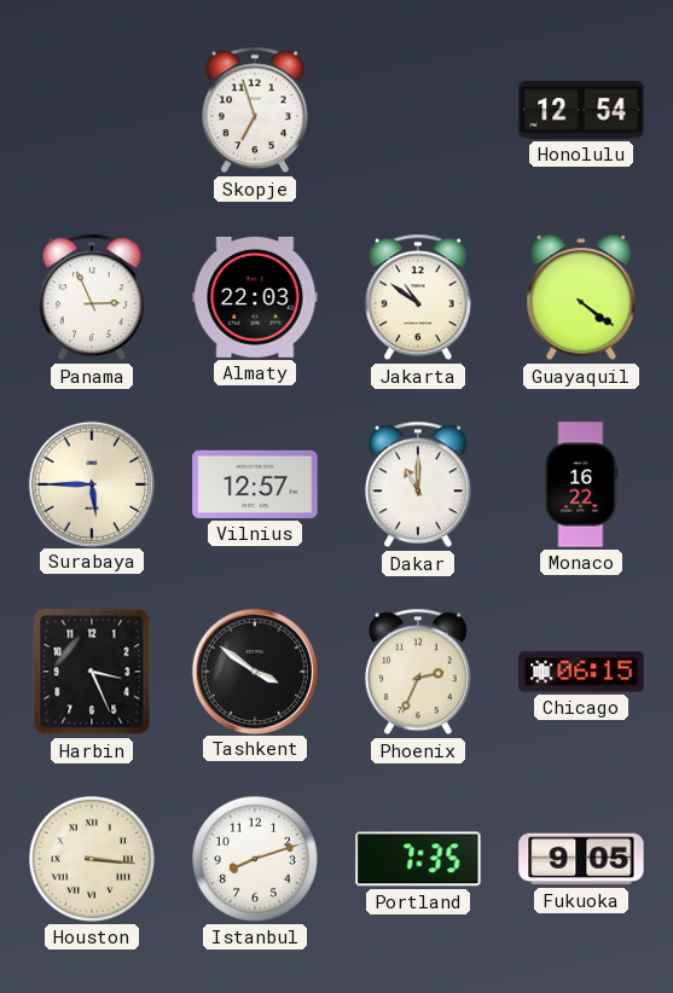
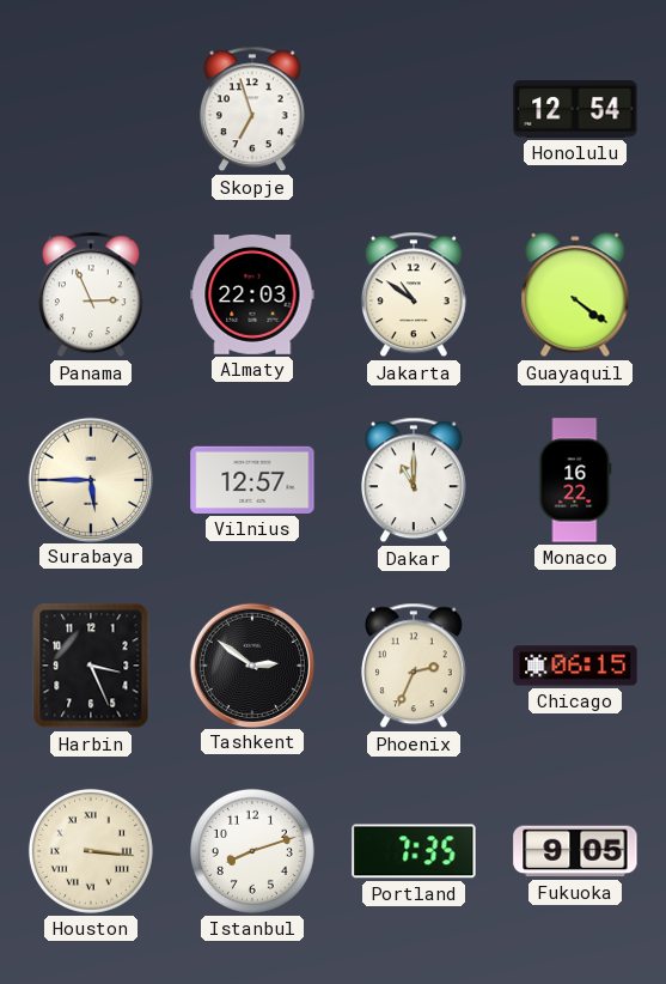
Tashkent: 3:51 -> 2:51 (251, 664)
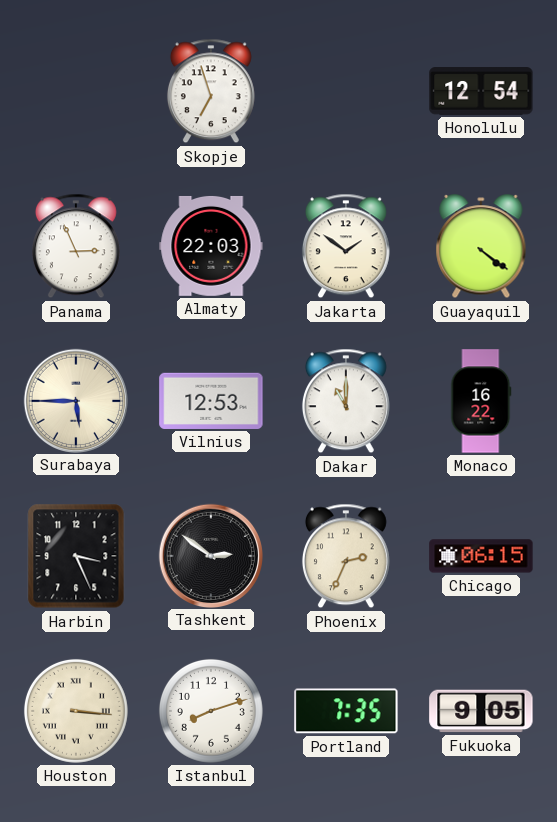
Jakarta: 10:51 -> 1:51 (346, 246)
Vilnius: 12:57 -> 12:53 (211, 401)
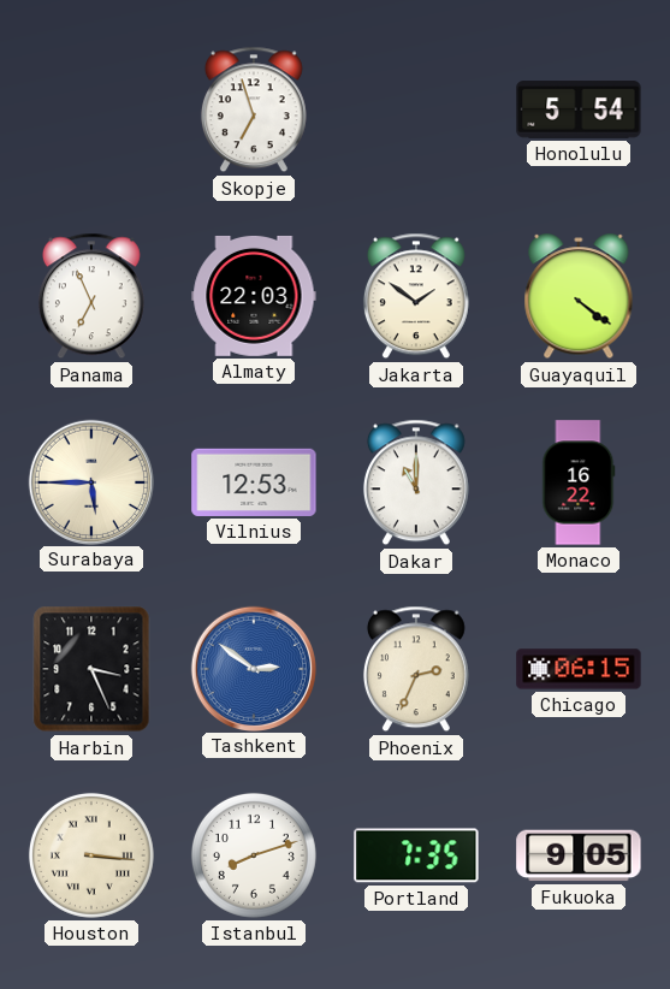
Honolulu: 12:54 -> 5:54 (579, 109)
Panama: 2:56 -> 6:56 (91, 296)
Tashkent dial: black -> blue (253, 668)
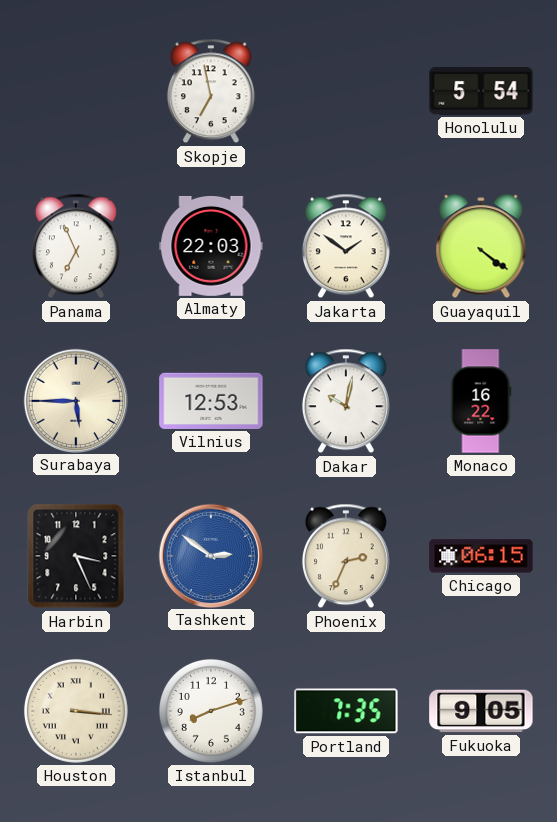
Skopje: 6:57 -> 6:58 (211, 91)
Dakar: 11:00 -> 10:02 (346, 401)
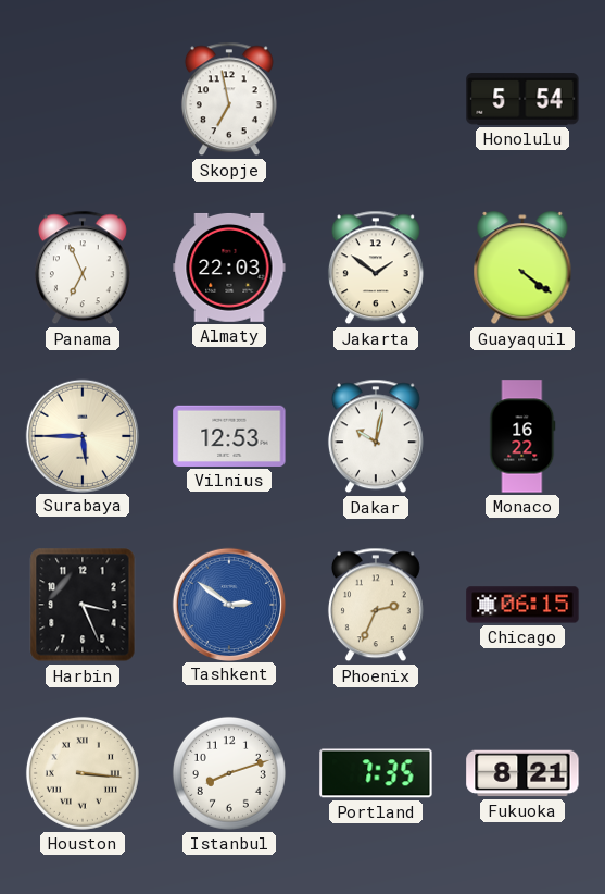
Fukuoka: 9:05 -> 8:21 (522, 773)
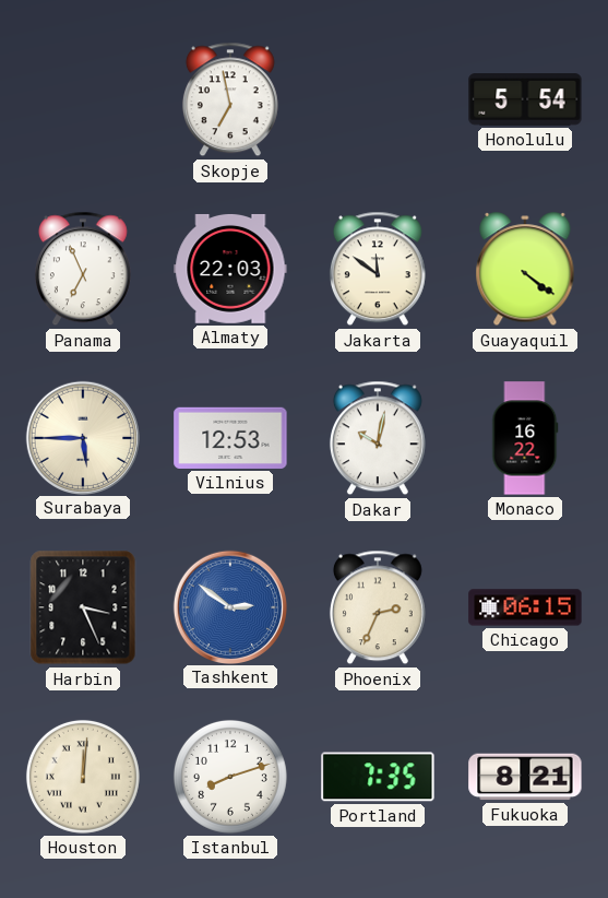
Jakarta: 1:51 -> 11:51 (378, 269)
Houston: 3:16 -> 12:01 (83, 777)
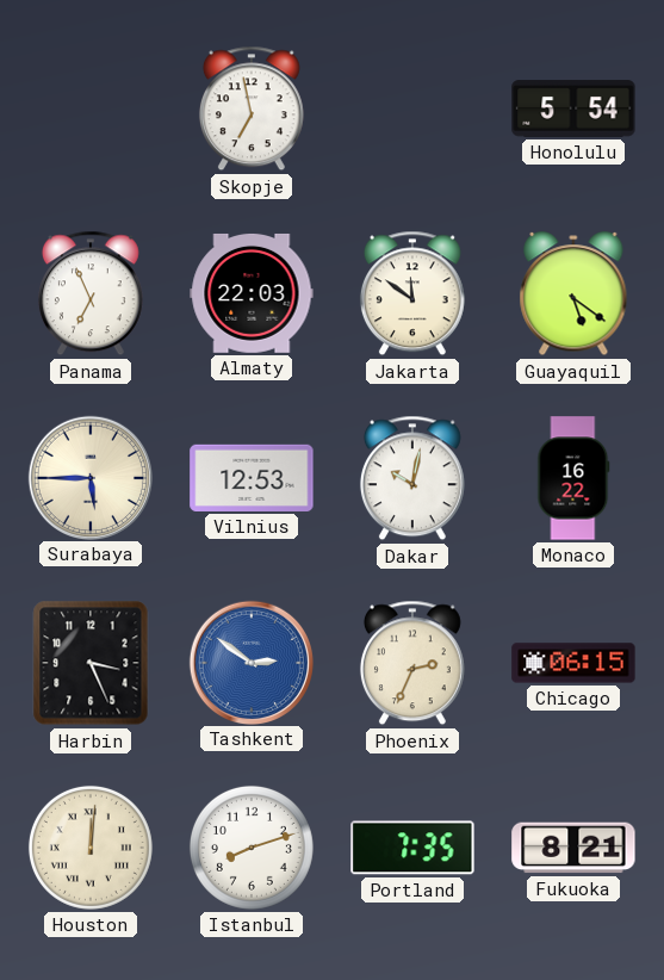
Guayaquil: 4:21 -> 5:21 (573, 294)
